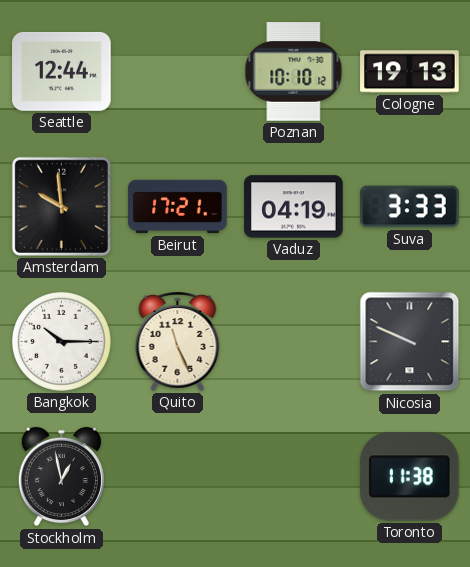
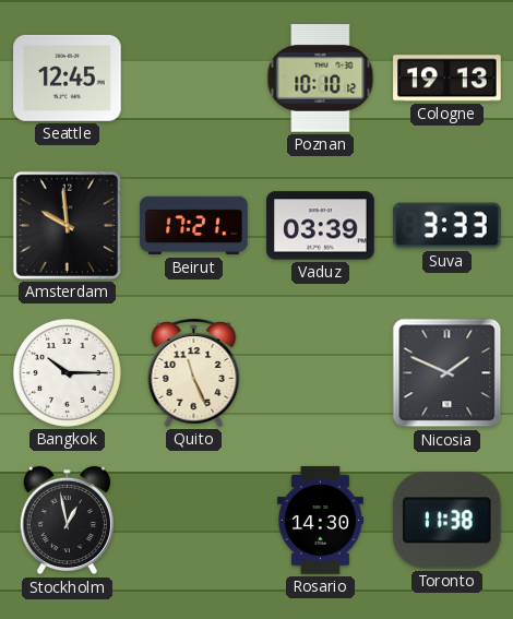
Seattle: 12:44 -> 12:45 (68, 78)
Vaduz: 04:19 -> 03:39 (321, 226)
Nicosia: 9:49 -> 1:49 (448, 373)
Rosario: none -> 14:30 (320, 521)
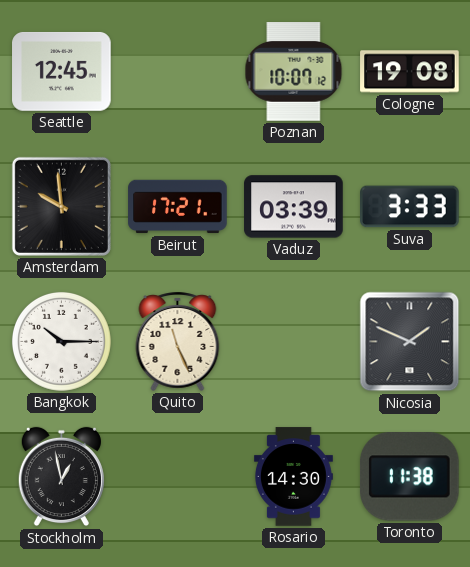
Poznan: 10:10 -> 10:07 (294, 72)
Cologne: 19:13 -> 19:08 (410, 72)
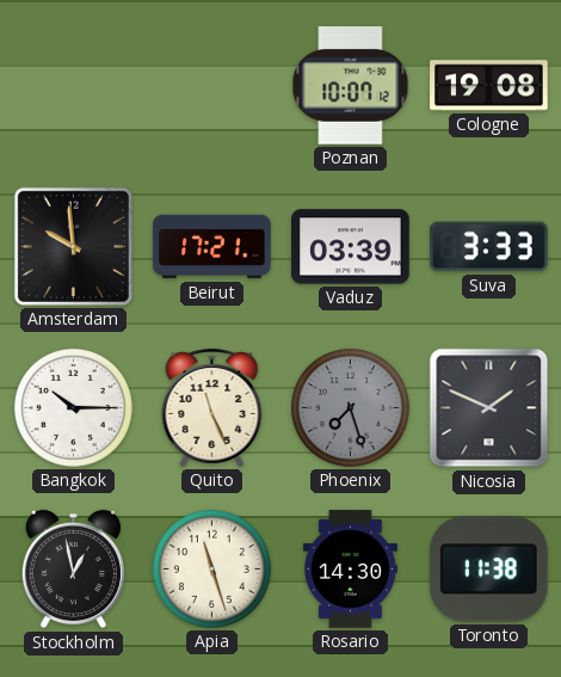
Seattle: 12:45 -> none (62, 71)
Phoenix: none -> 7:27 (350, 407)
Apia: none -> 11:27 (211, 568)
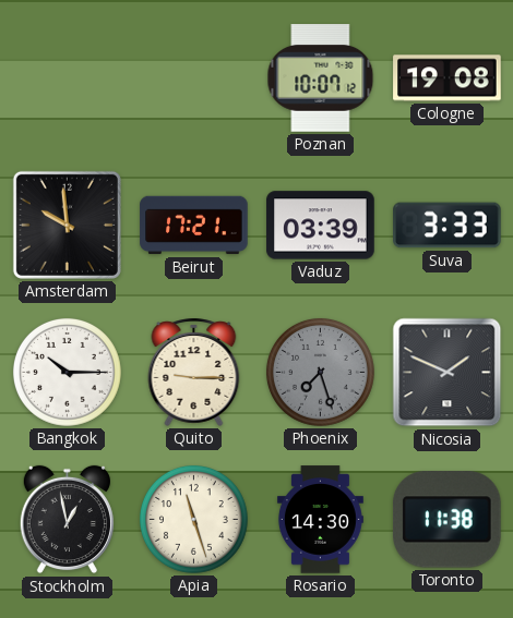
Quito: 11:26 -> 9:15 (194, 372)
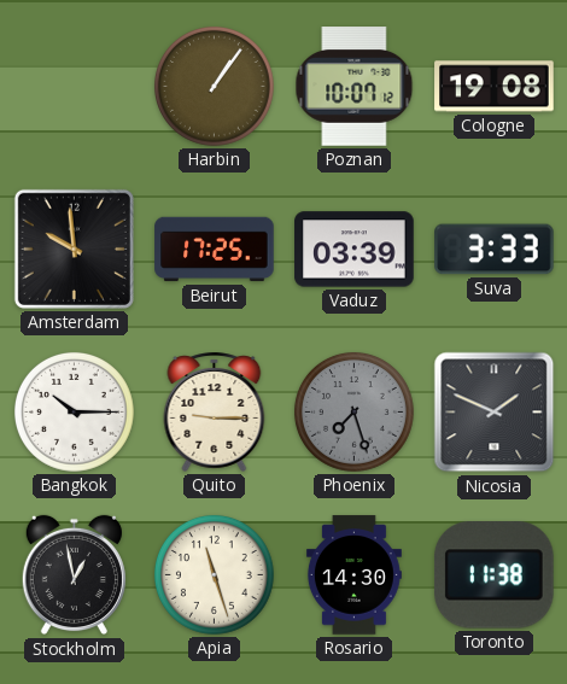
Harbin: none -> 1:06 (214, 86)
Beirut: 17:21 -> 17:25 (215, 250)
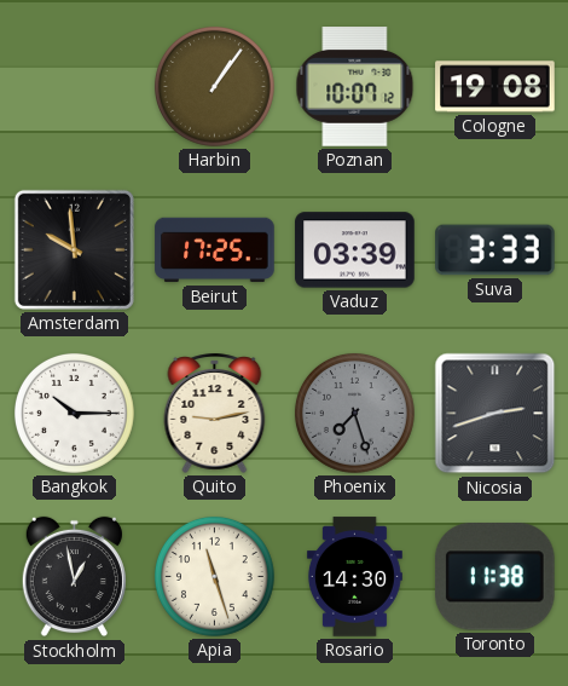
Quito: 9:15 -> 9:13 (215, 413)
Nicosia: 1:49 -> 2:42 (495, 414)
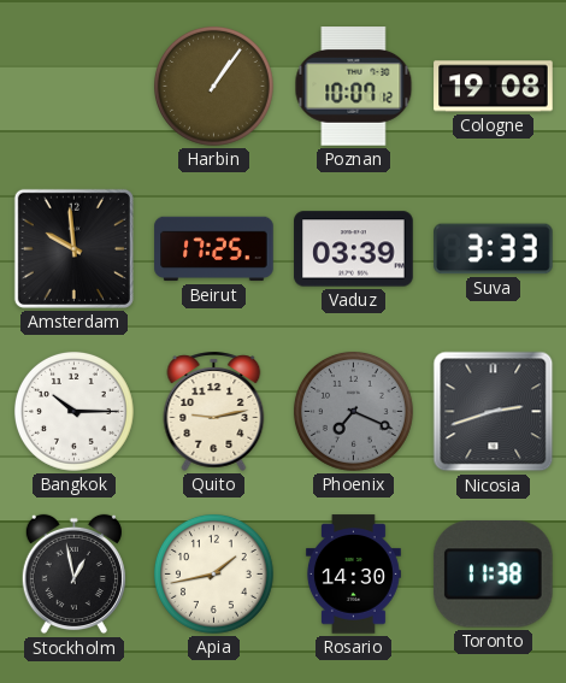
Phoenix: 7:27 -> 7:19 (353, 411)
Apia: 11:27 -> 1:43 (213, 573)
